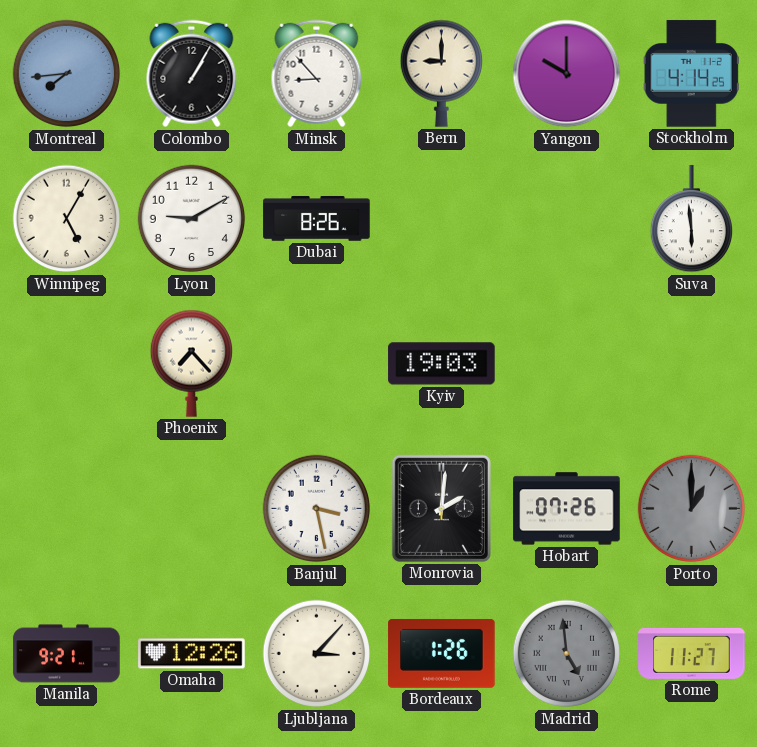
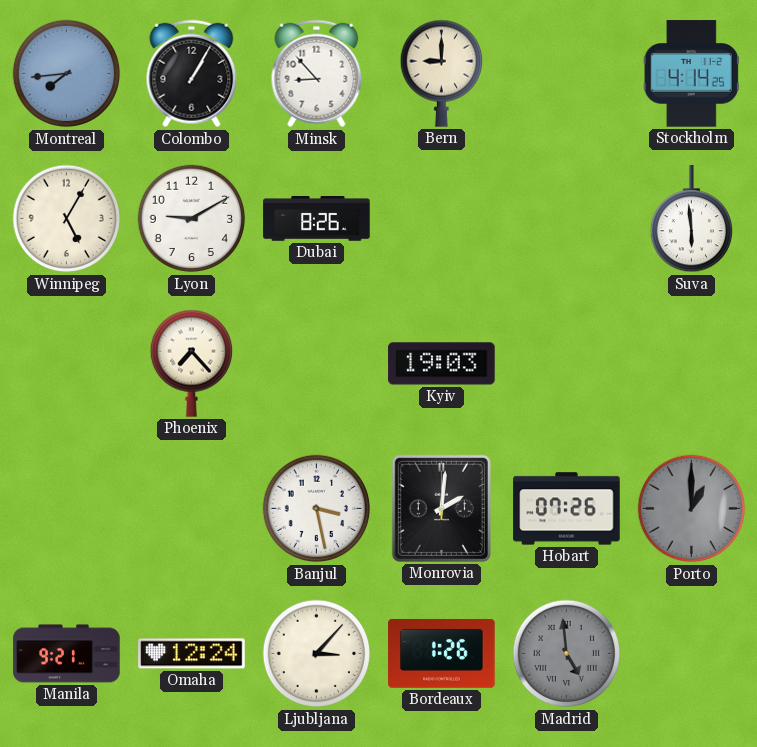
Yangon: 10:00 -> none (567, 74)
Omaha: 12:26 -> 12:24 (192, 654)
Rome: 11:27 -> none (692, 653)
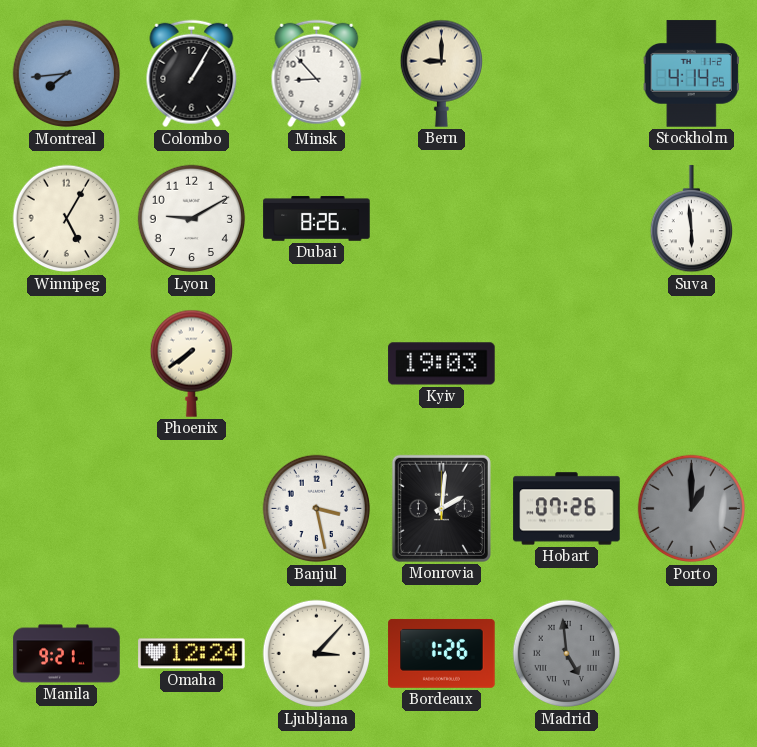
Phoenix: 7:23 -> 7:39 (191, 363)
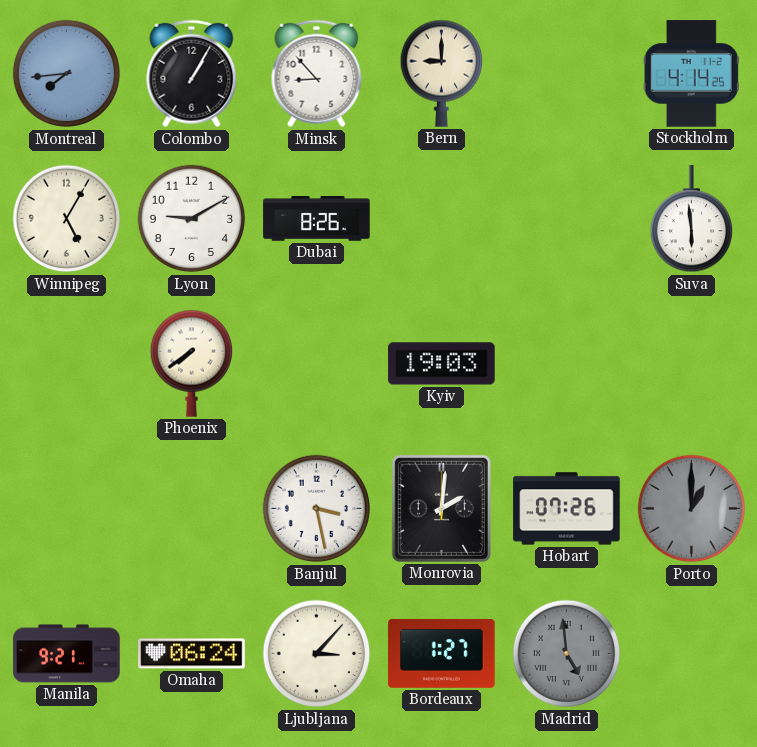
Omaha: 12:24 -> 06:24 (192, 654)
Bordeaux: 1:26 -> 1:27 (442, 653)
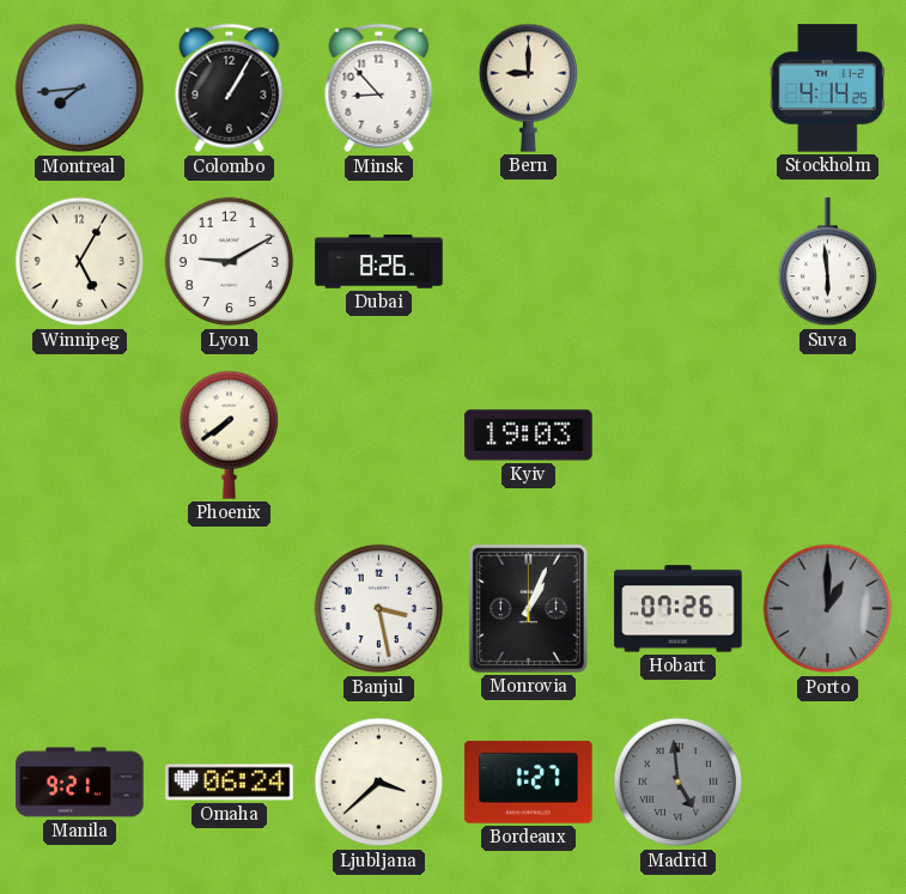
Monrovia: 2:01 -> 1:04 (528, 608)
Ljubljana: 3:07 -> 3:38 (379, 783)
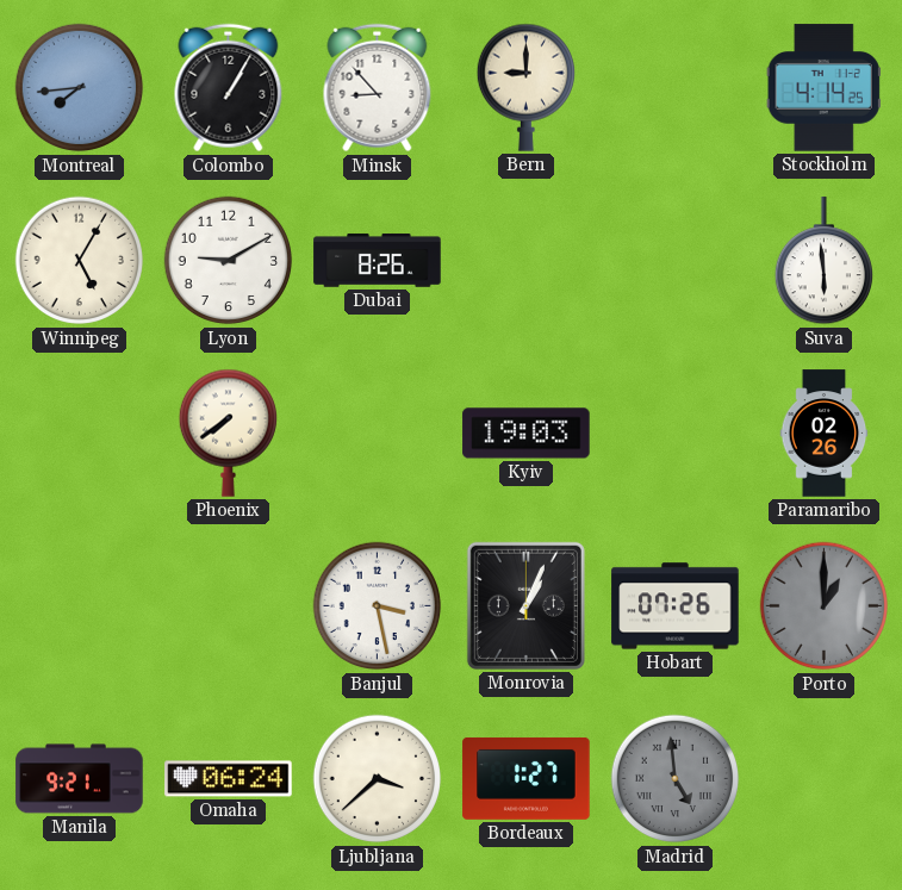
Paramaribo: none -> 02:26 (825, 434)
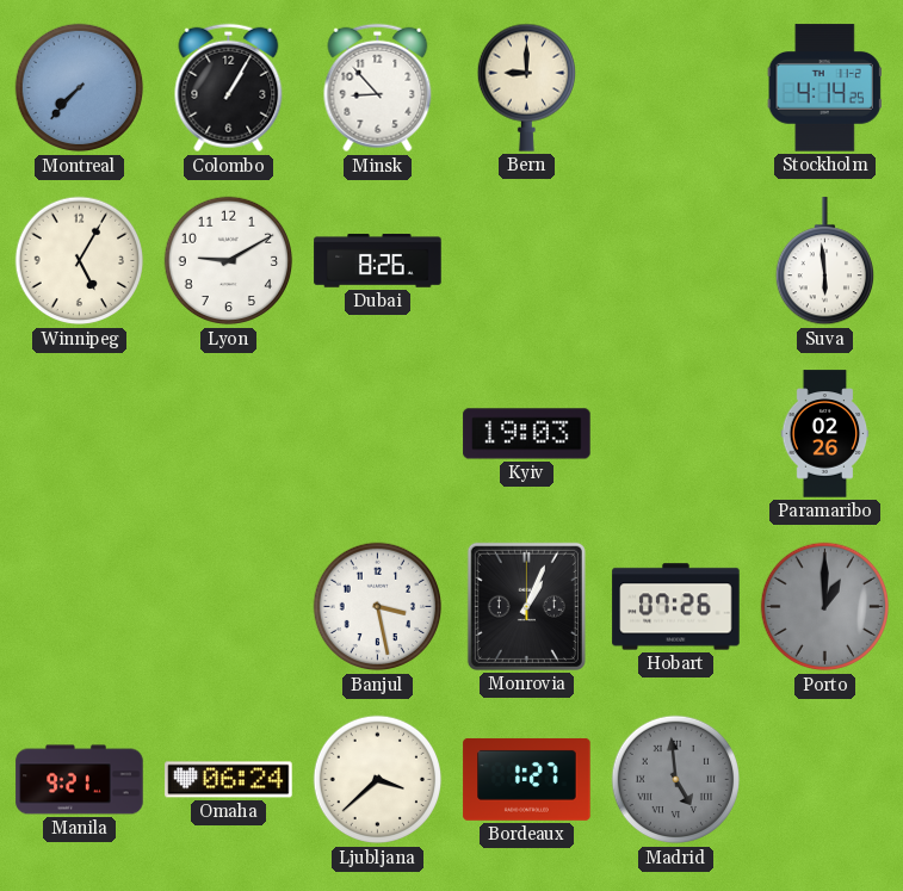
Montreal: 7:44 -> 7:37 (80, 88)
Phoenix: 7:39 -> none (228, 432)
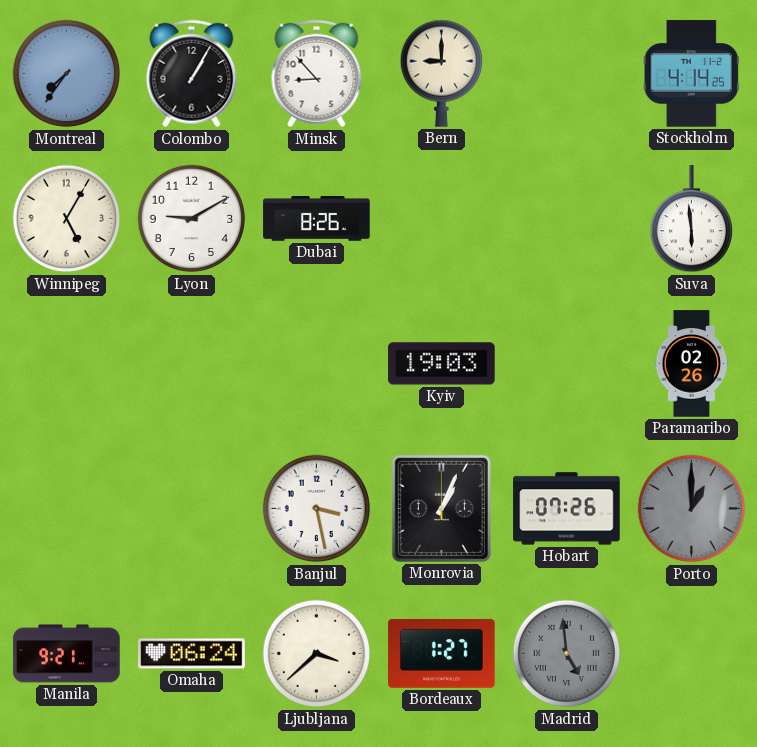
Montreal: 7:37 -> 7:36 (67, 74)
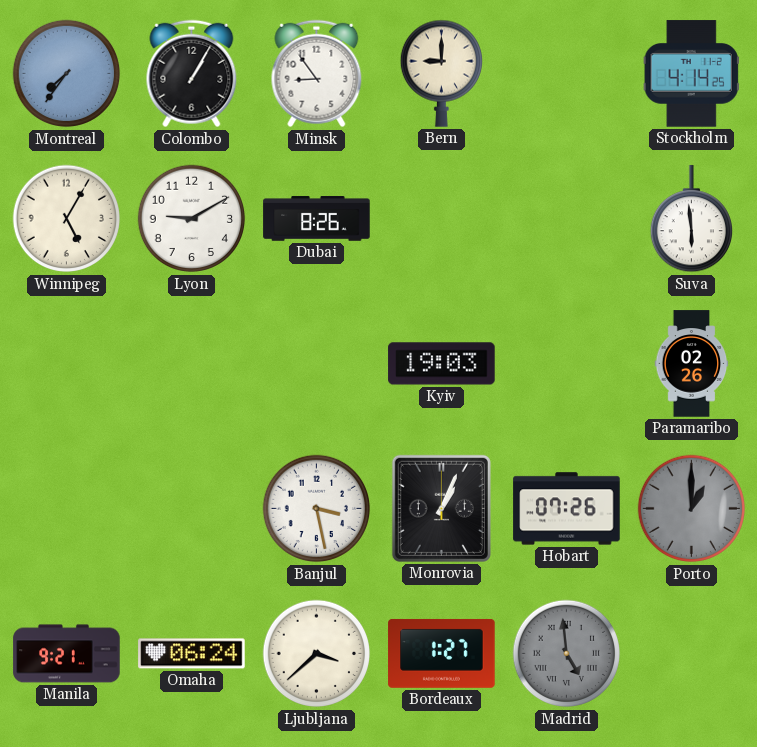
Minsk: 8:53 -> 8:54 (317, 74)
